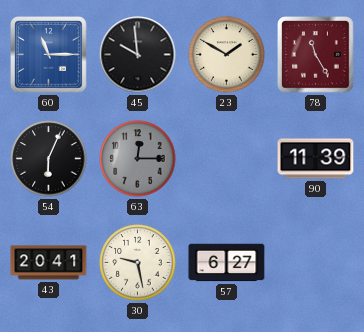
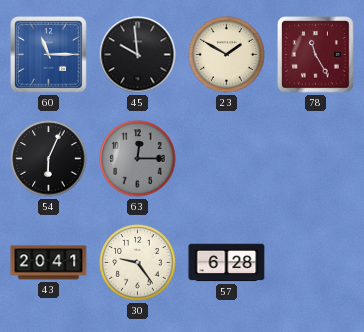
90: 11:39 -> none (316, 159)
30: 9:28 -> 9:24 (138, 263)
57: 6:27 -> 6:28 (227, 263)
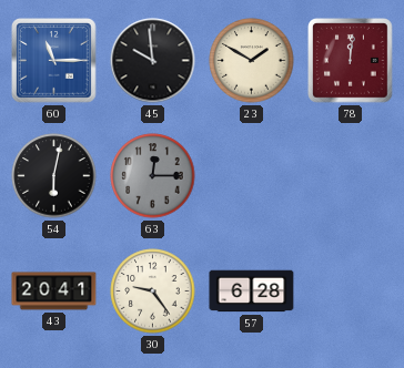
78: 11:25 -> 12:01 (351, 61)
54: 6:04 -> 6:02 (54, 176)
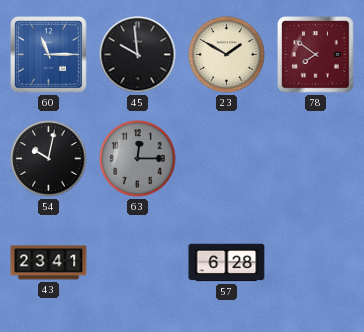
78: 12:01 -> 7:51 (316, 55)
54: 6:02 -> 10:02 (49, 159)
43: 20:41 -> 23:41 (49, 263)
30: 9:24 -> none (153, 292)
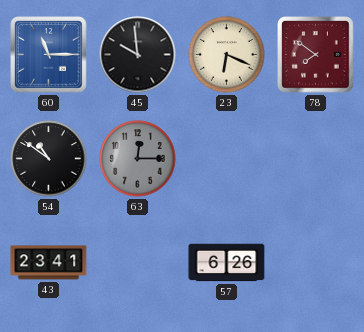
23: 1:50 -> 6:19 (227, 55)
54: 10:02 -> 10:51 (49, 159)
57: 6:28 -> 6:26 (227, 263)
